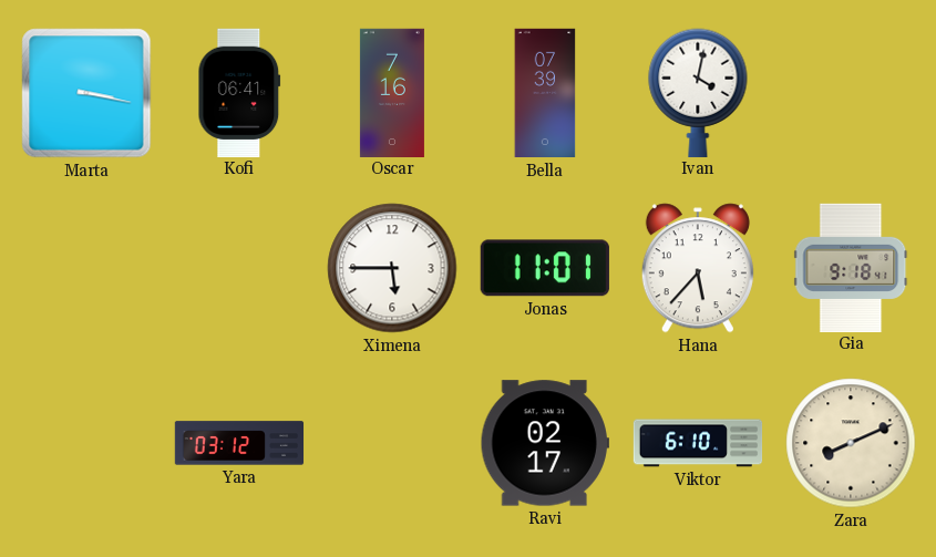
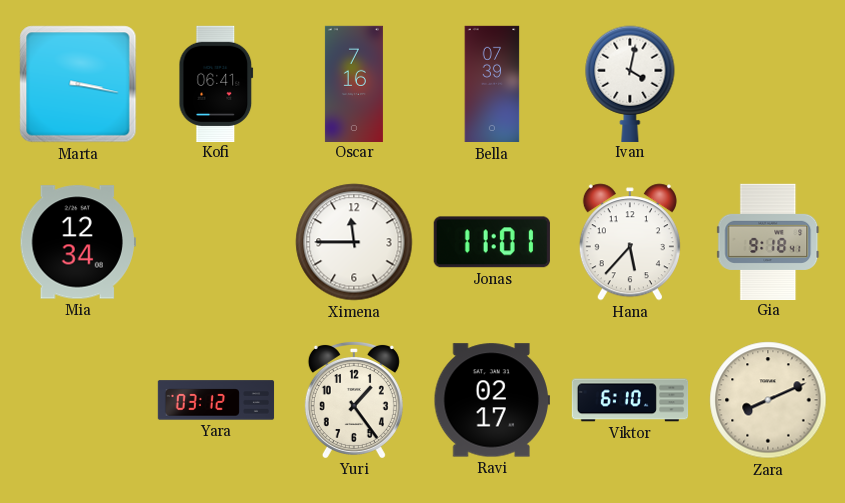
Mia: none -> 12:34 (78, 242)
Ximena: 5:45 -> 11:45 (354, 242)
Yuri: none -> 1:24 (354, 399)
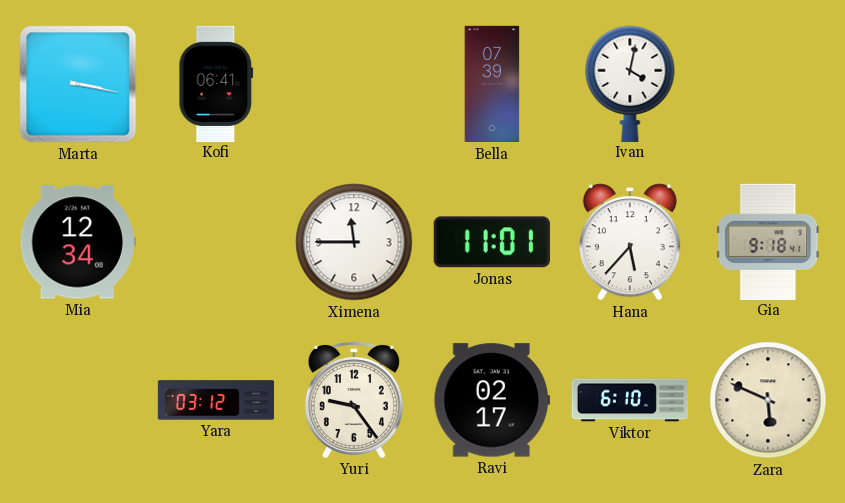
Oscar: 7:16 -> none (354, 83)
Yuri: 1:24 -> 9:24 (354, 399)
Zara: 8:11 -> 5:49 (768, 400)
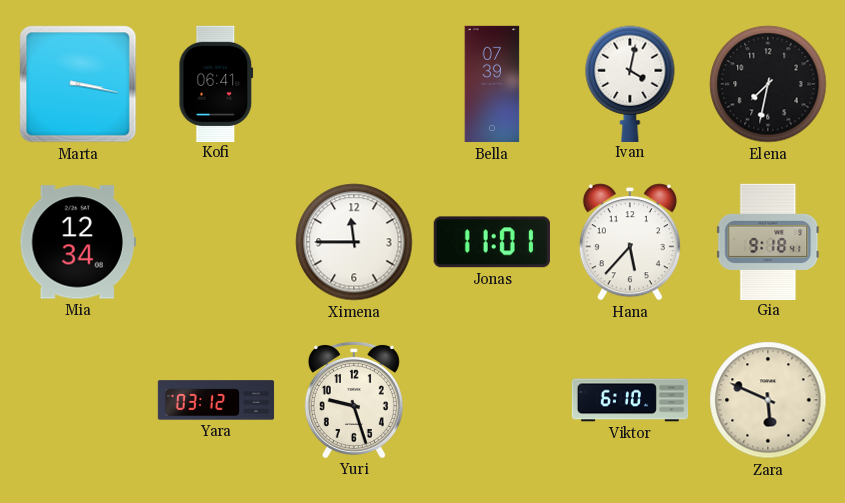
Elena: none -> 7:32 (768, 84)
Yuri: 9:24 -> 9:27 (354, 399)
Ravi: 02:17 -> none (492, 400)
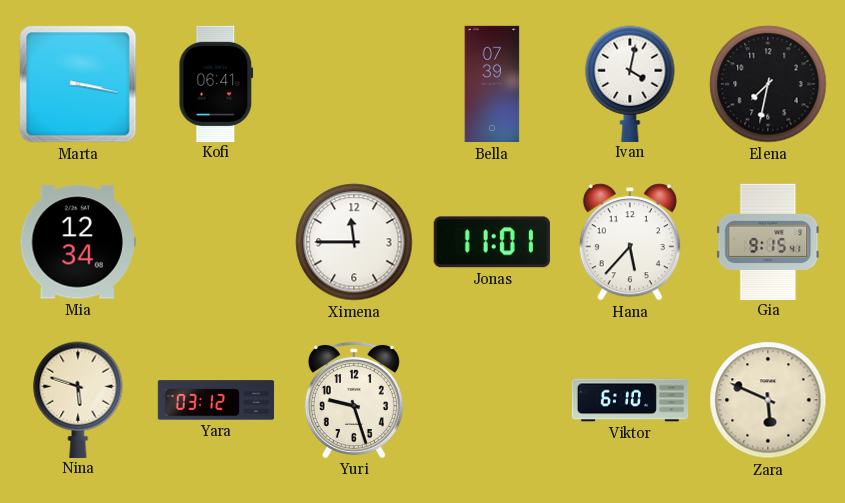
Gia: 9:18 -> 9:15 (768, 241)
Nina: none -> 5:48 (78, 399)
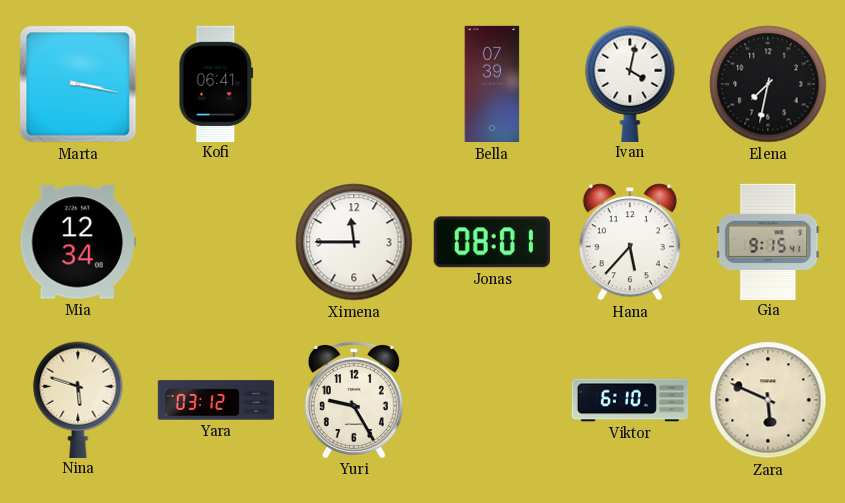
Jonas: 11:01 -> 08:01 (492, 242)
Yuri: 9:27 -> 9:25 (354, 399)
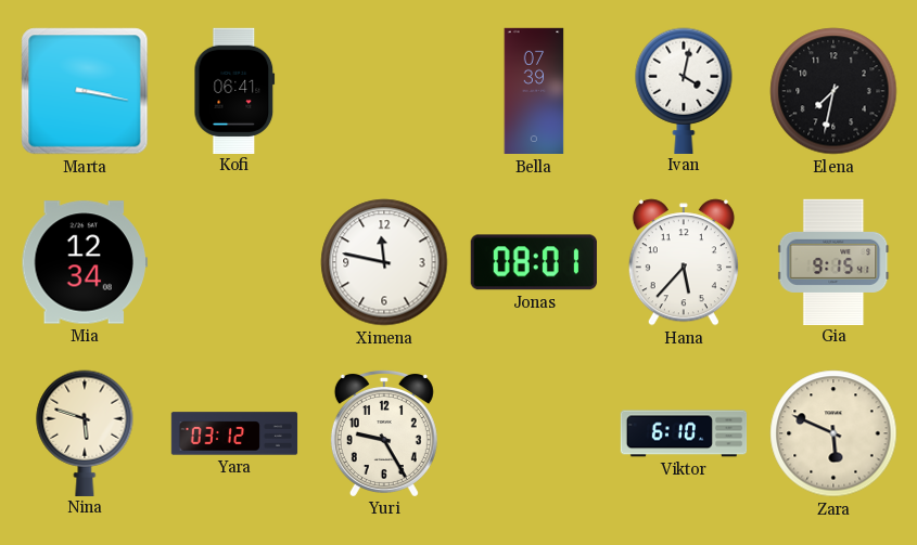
Ximena: 11:45 -> 11:47 (384, 262)
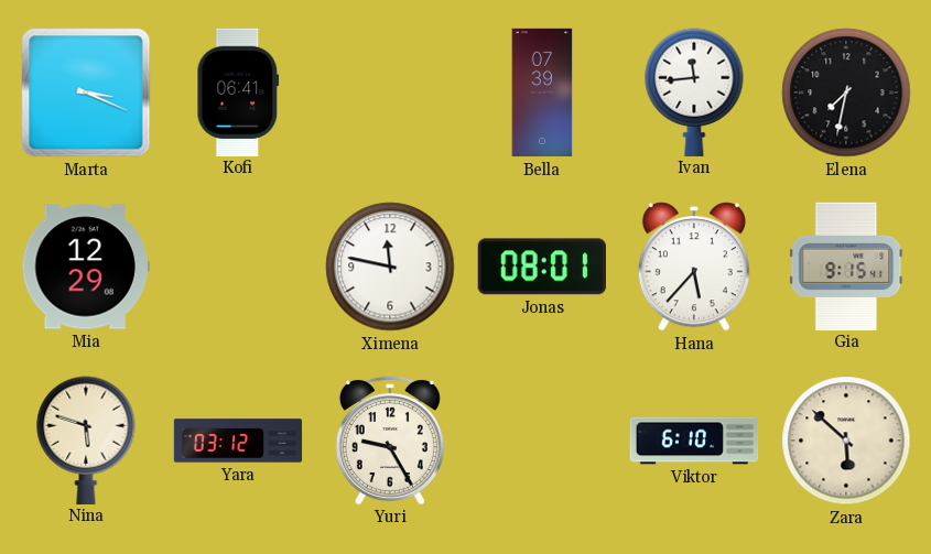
Marta: 3:17 -> 3:19 (86, 93)
Ivan: 4:02 -> 11:44 (694, 91)
Mia: 12:34 -> 12:29 (86, 267)
Zara: 5:49 -> 5:52 (846, 441)
